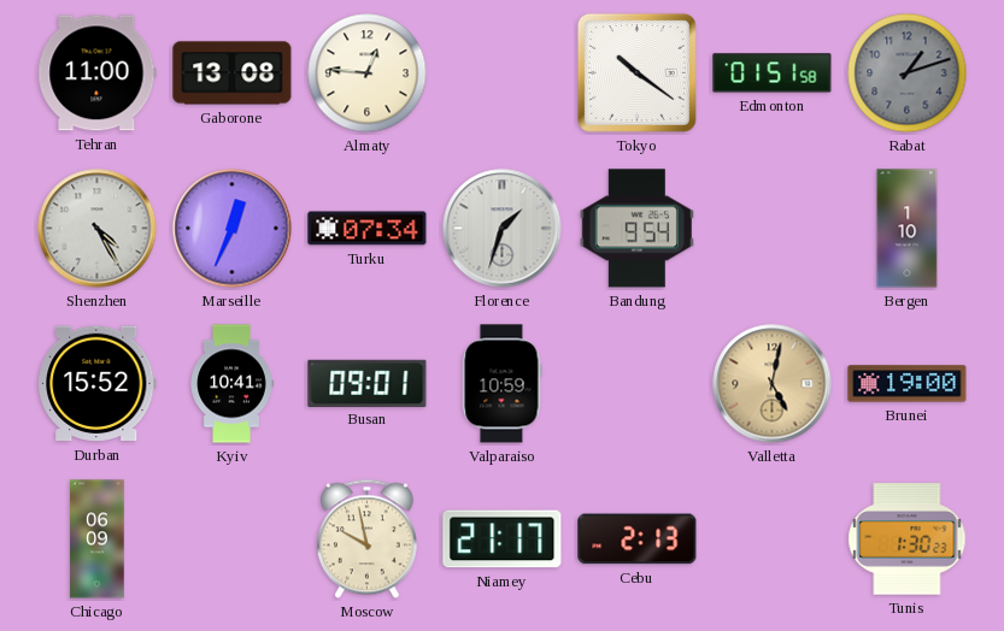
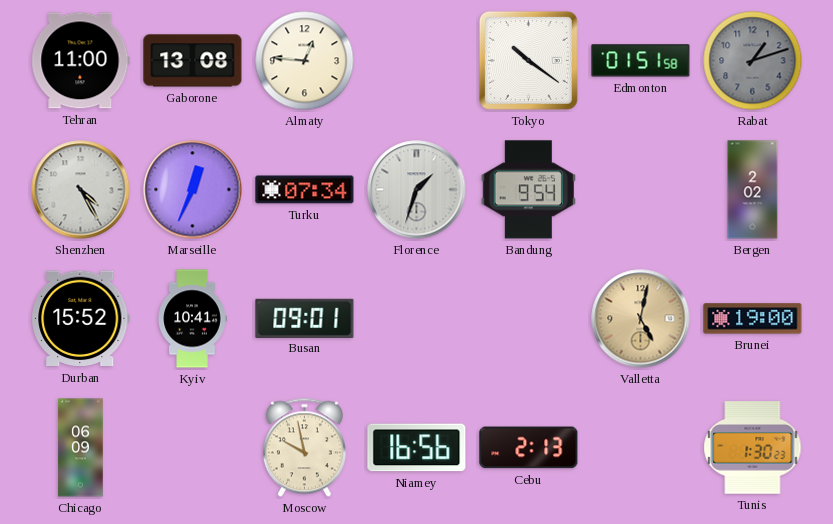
Bergen: 1:10 -> 2:02 (753, 190)
Valparaiso: 10:59 -> none (501, 384)
Niamey: 21:17 -> 16:56 (417, 448)
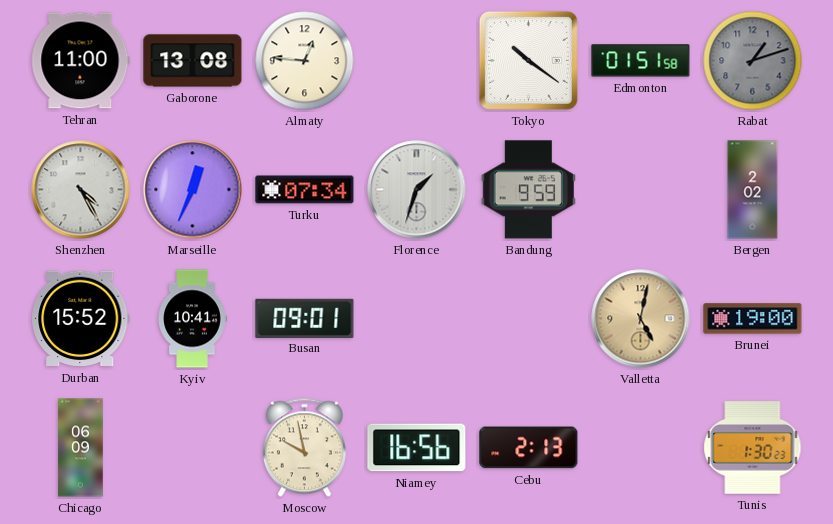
Bandung: 9:54 -> 9:59 (528, 190)
